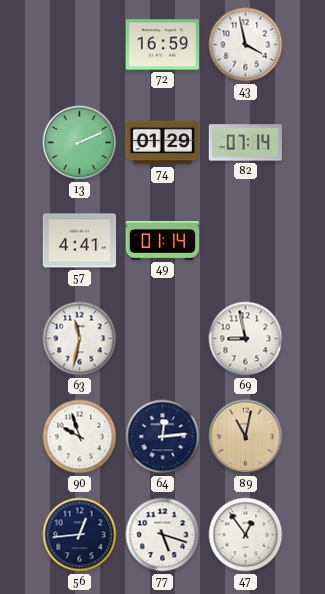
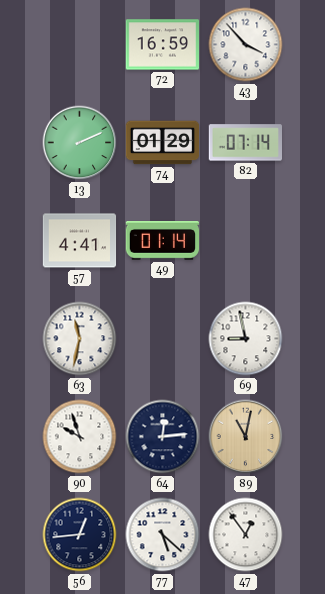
43: 3:58 -> 3:53 (246, 45)
77: 5:18 -> 5:22 (163, 535)
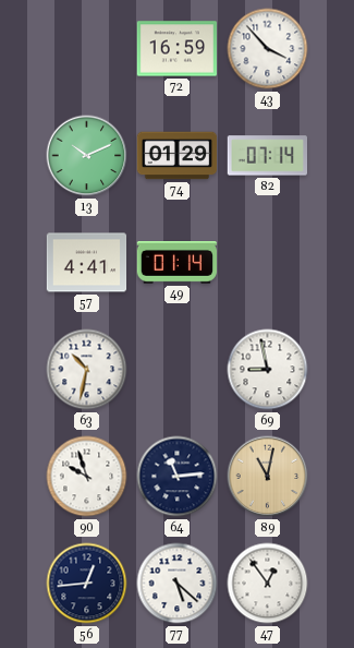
13: 2:11 -> 10:11 (87, 156)
63: 11:32 -> 10:32 (87, 370)
64: 12:14 -> 11:14 (178, 477)
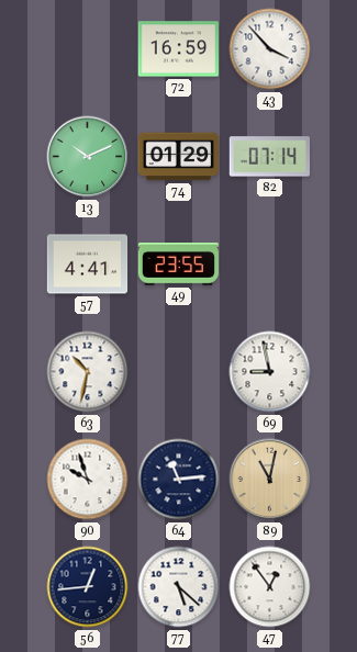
49: 01:14 -> 23:55 (179, 265)
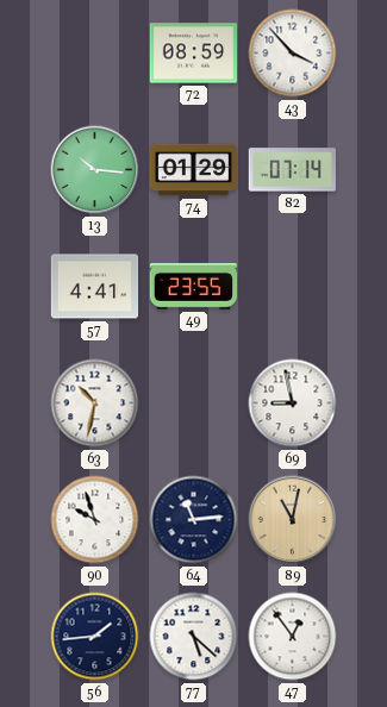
72: 16:59 -> 08:59 (194, 54)
13: 10:11 -> 10:16 (95, 170)
56: 12:44 -> 1:44 (95, 637)
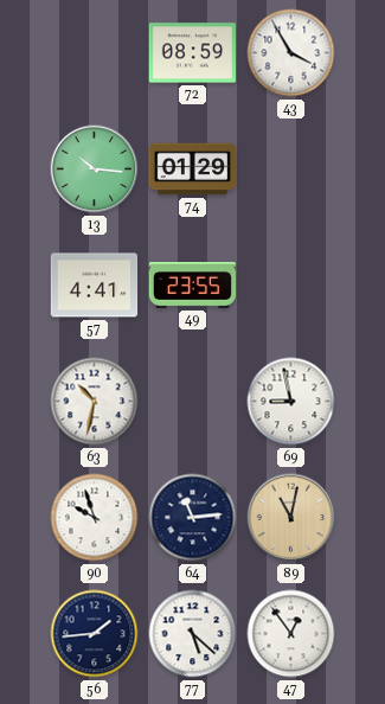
43: 3:53 -> 3:55 (291, 53)
82: 07:14 -> none (292, 170)
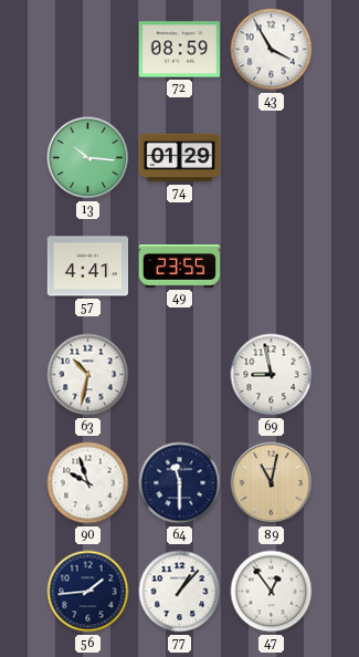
64: 11:14 -> 11:30 (180, 483)
77: 5:22 -> 1:07 (180, 592)
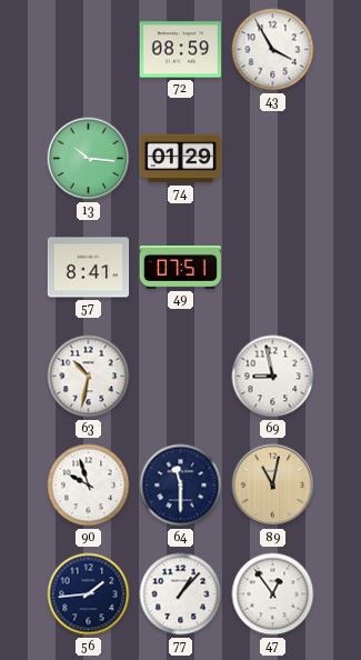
57: 4:41 -> 8:41 (89, 268)
49: 23:55 -> 07:51 (181, 268)
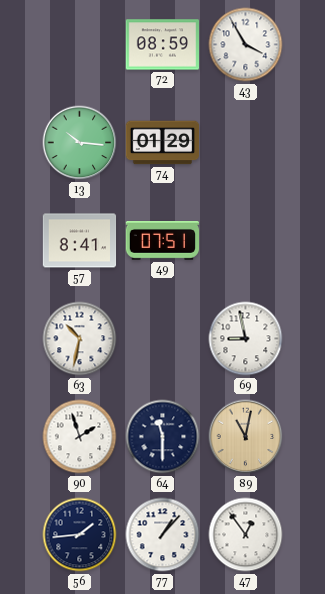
90: 9:57 -> 1:57 (80, 437)
